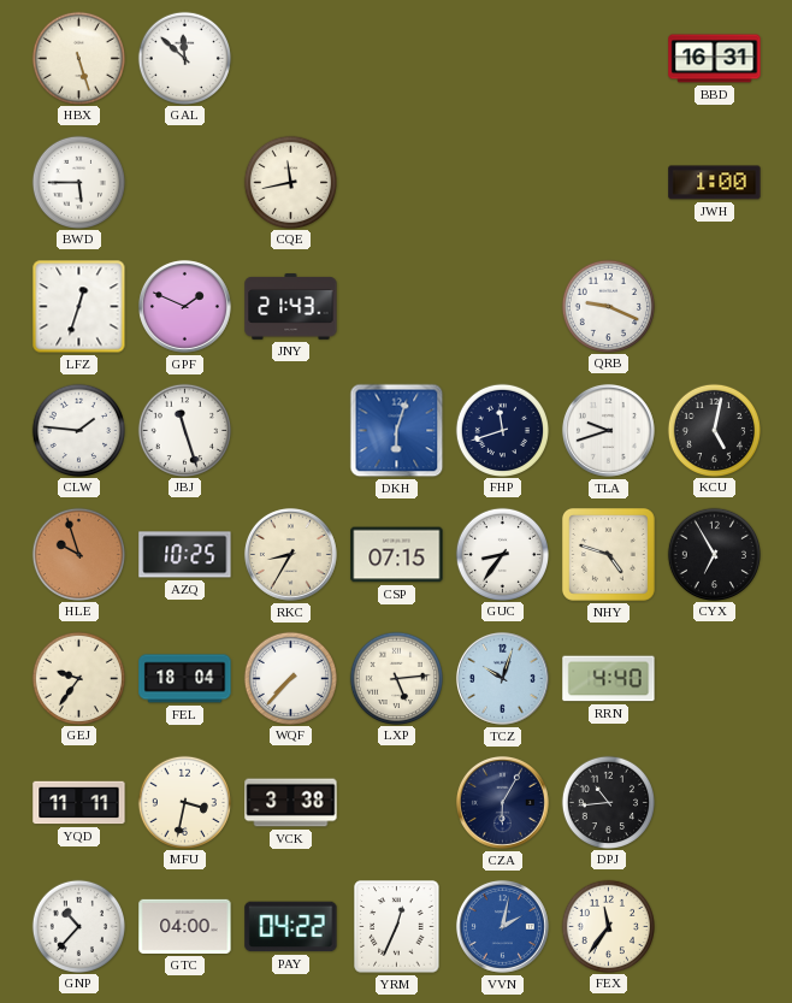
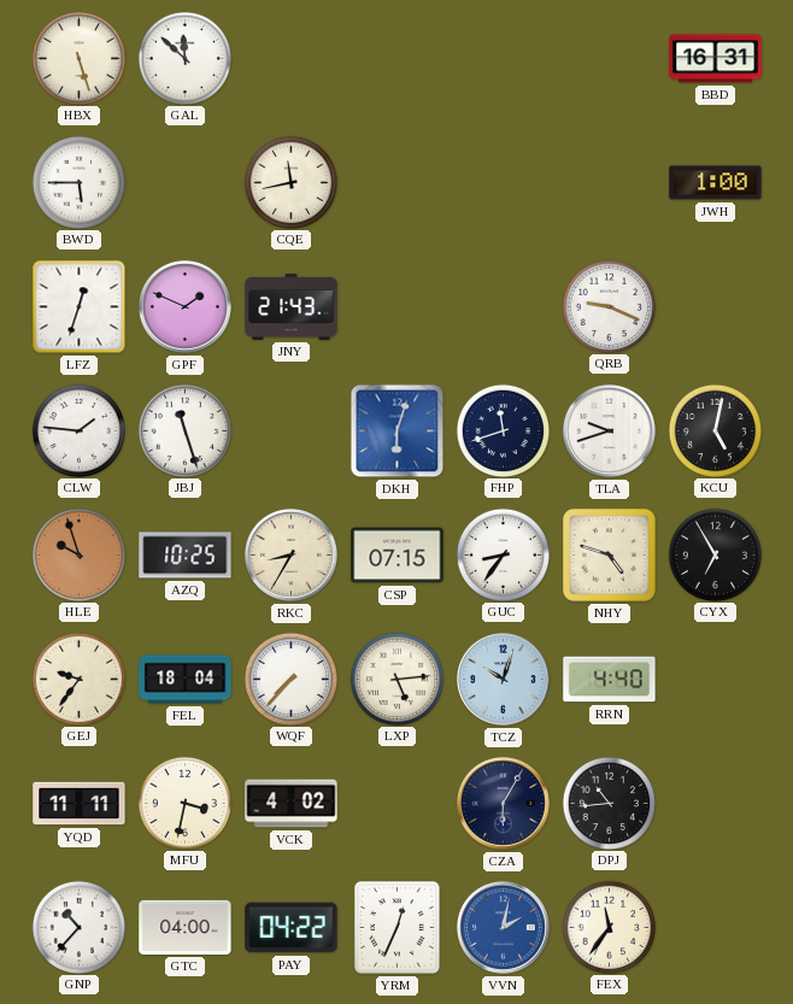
VCK: 3:38 -> 4:02 (292, 804)
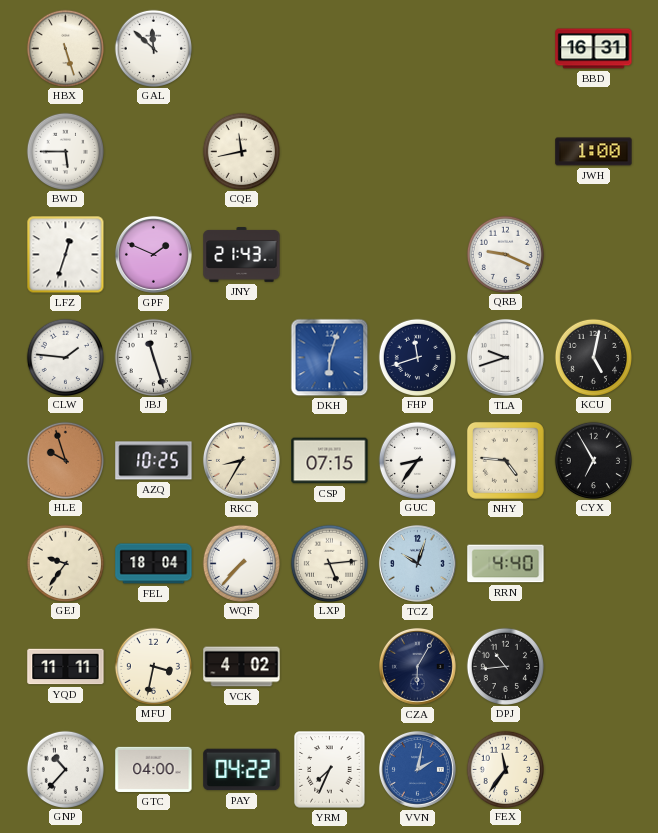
NHY: 4:48 -> 4:46 (505, 460)
YRM: 12:34 -> 7:34 (330, 770)
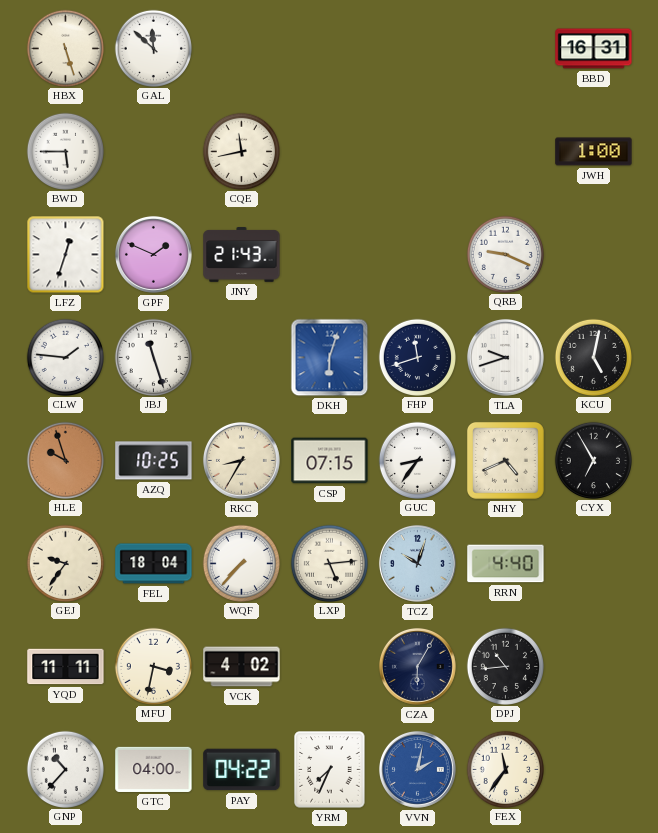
NHY: 4:46 -> 4:41 (505, 460)
